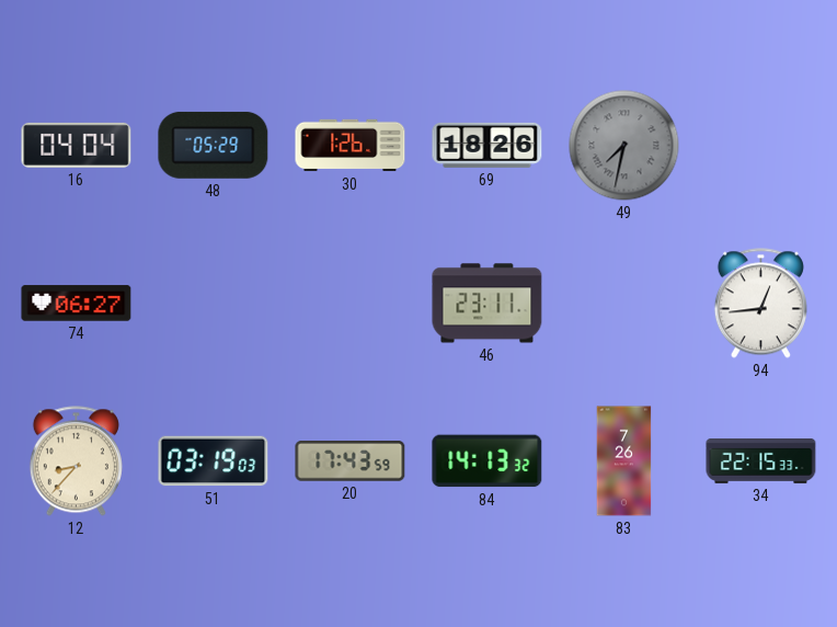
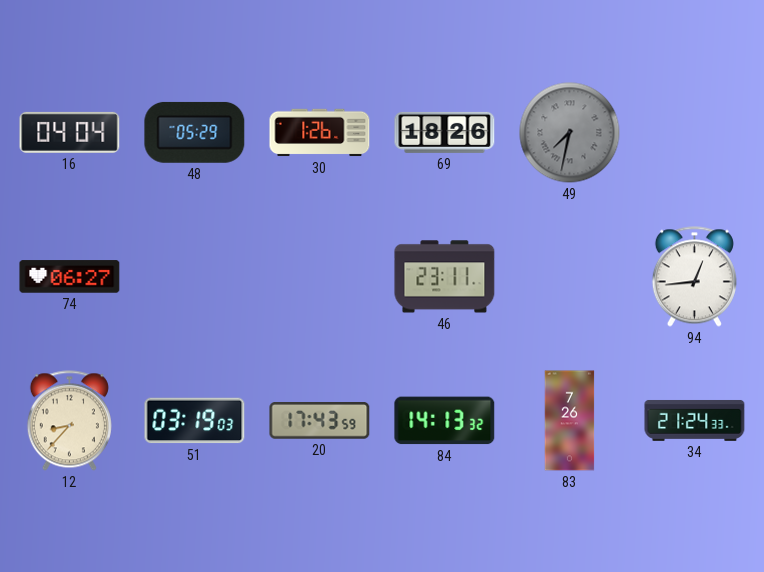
34: 22:15 -> 21:24 (695, 420)
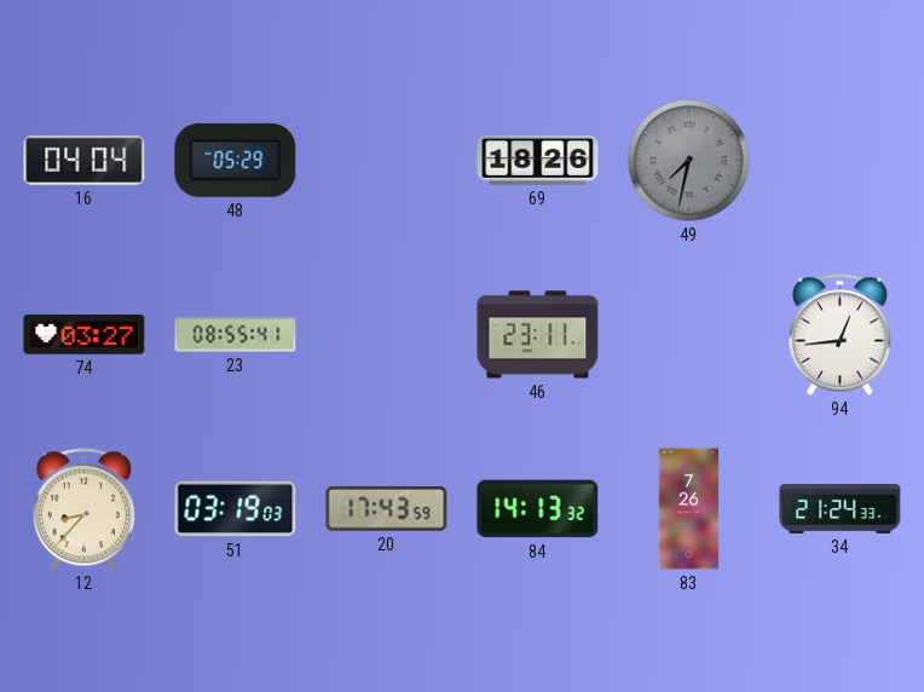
30: 1:26 -> none (320, 133)
74: 06:27 -> 03:27 (85, 335)
23: none -> 08:55 (236, 335)
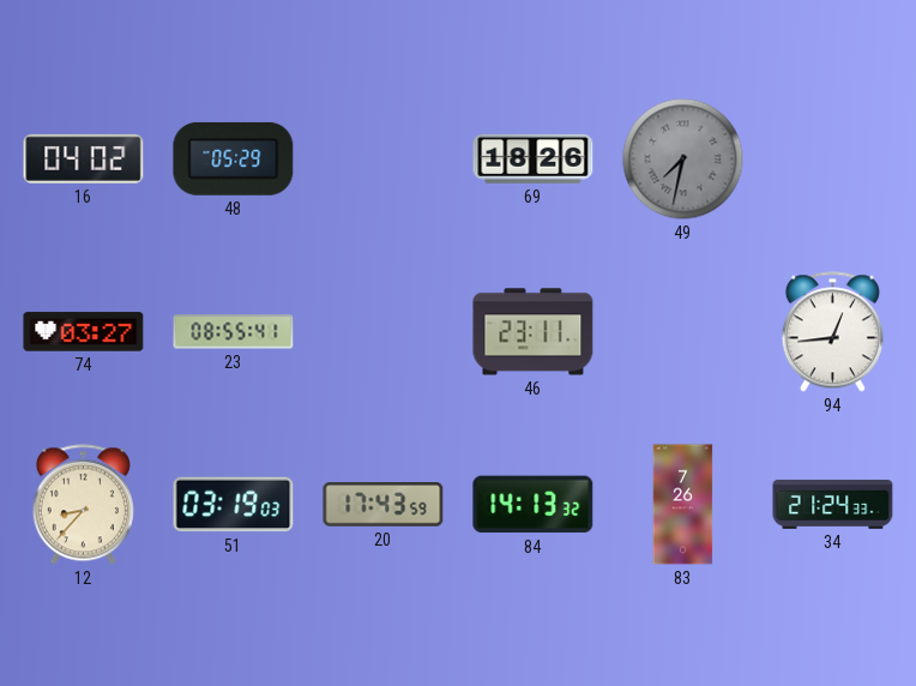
16: 04:04 -> 04:02 (84, 158)
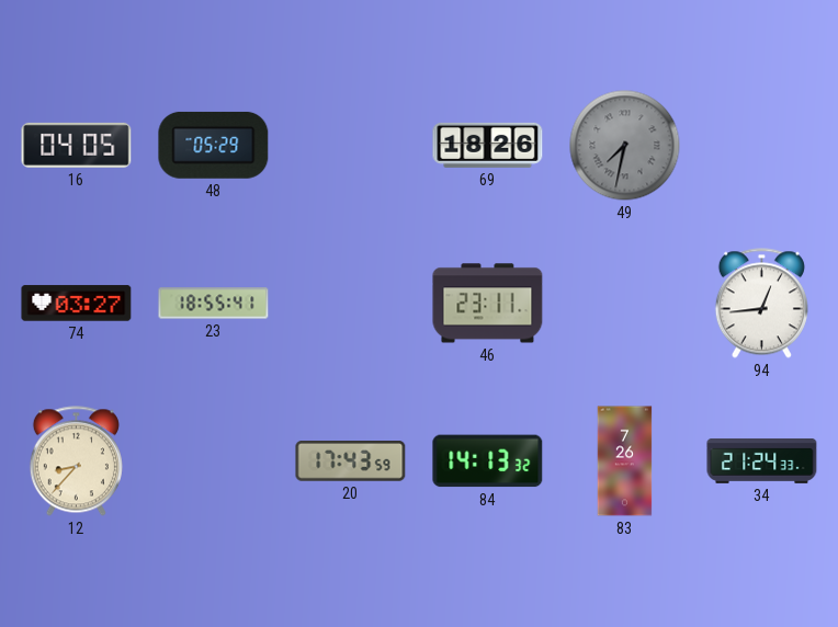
16: 04:02 -> 04:05 (77, 145)
23: 08:55 -> 18:55 (214, 304)
51: 03:19 -> none (234, 505)
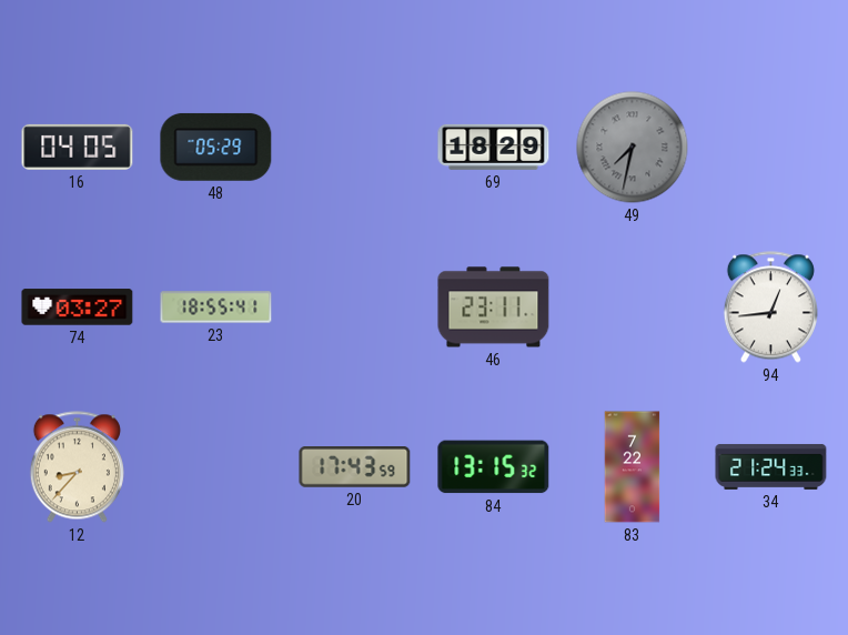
69: 18:26 -> 18:29 (494, 147)
84: 14:13 -> 13:15 (494, 467)
83: 7:26 -> 7:22 (633, 467)
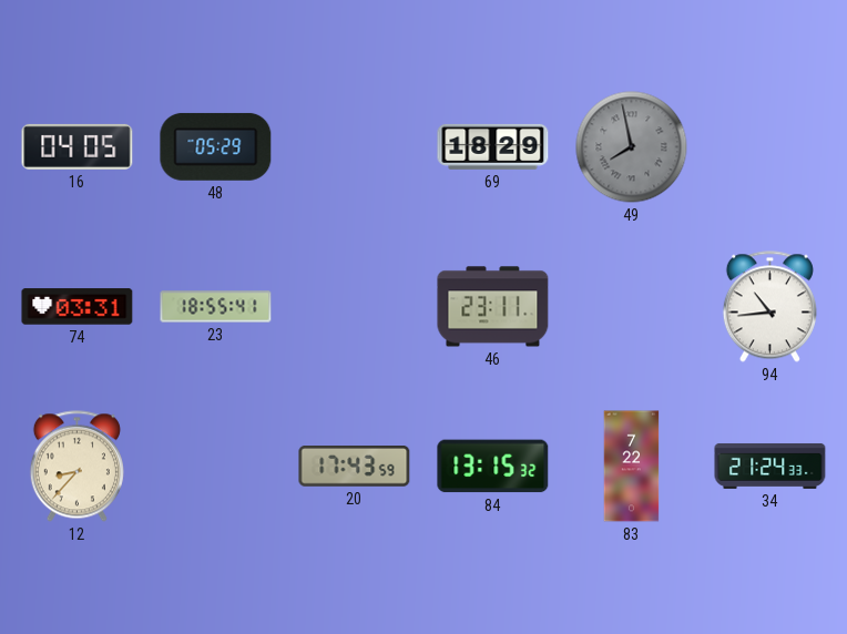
49: 7:32 -> 7:58 (632, 147)
74: 03:27 -> 03:31 (78, 307)
94: 12:44 -> 10:44 (769, 307)
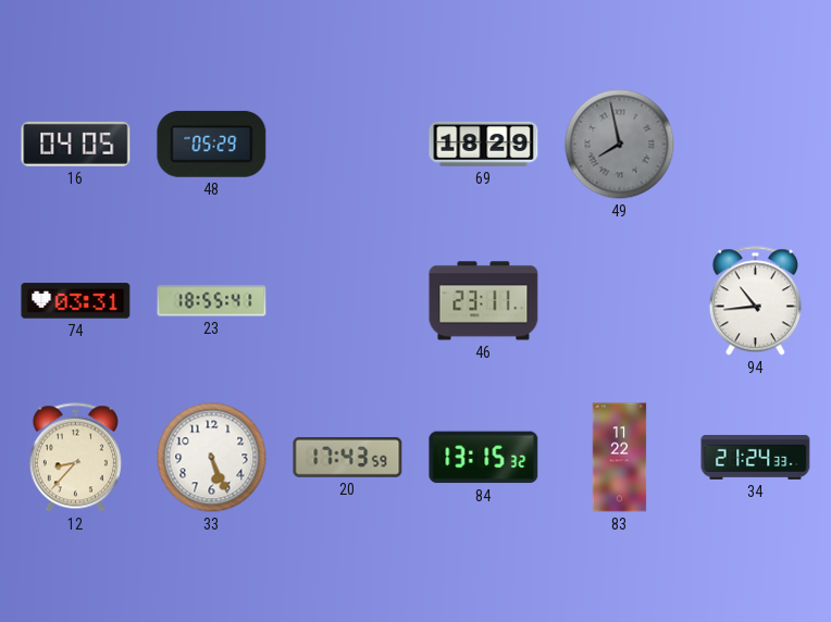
33: none -> 5:26 (212, 458)
83: 7:22 -> 11:22 (620, 458)
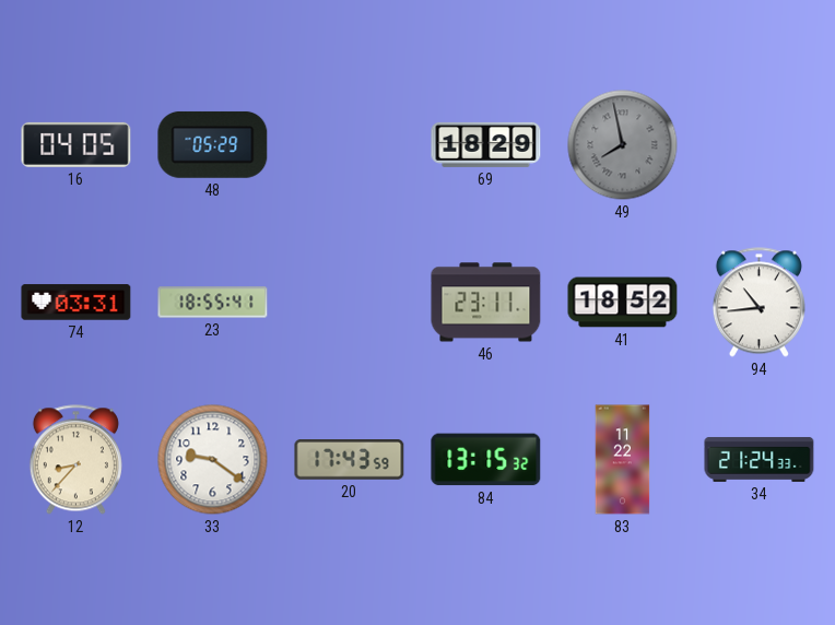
41: none -> 18:52 (623, 303)
33: 5:26 -> 9:21 (213, 460)
